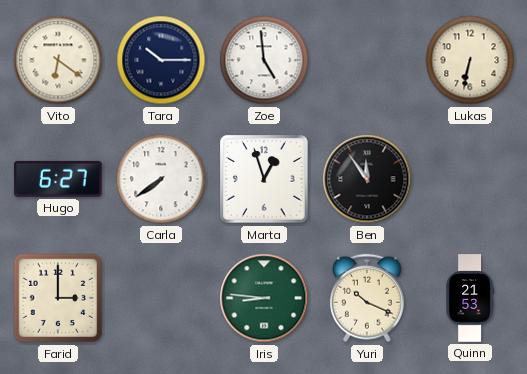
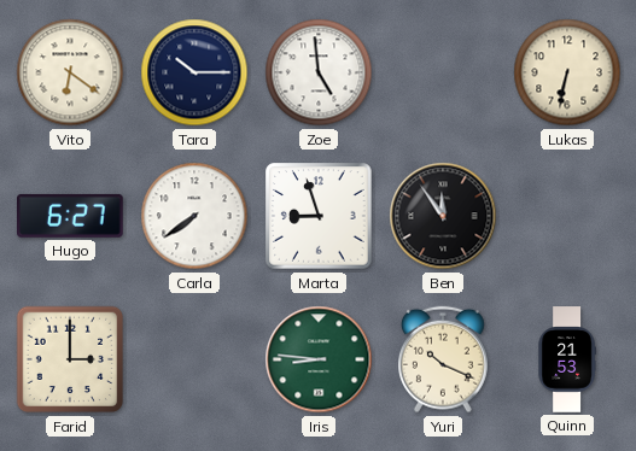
Marta: 12:57 -> 8:57 (319, 216)
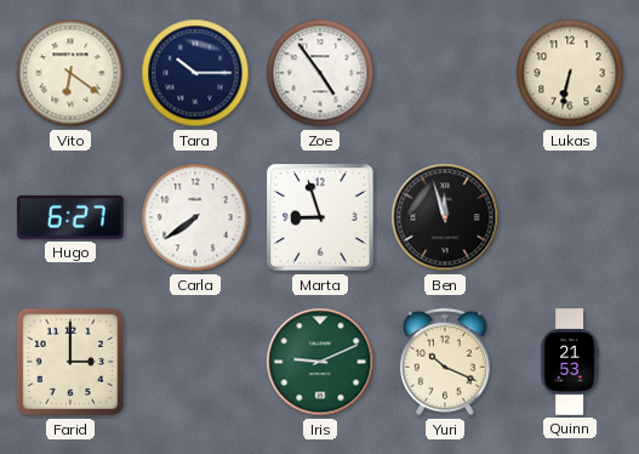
Zoe: 4:59 -> 4:54 (320, 73)
Ben: 11:54 -> 11:57 (445, 217)
Iris: 8:46 -> 9:11 (320, 362)
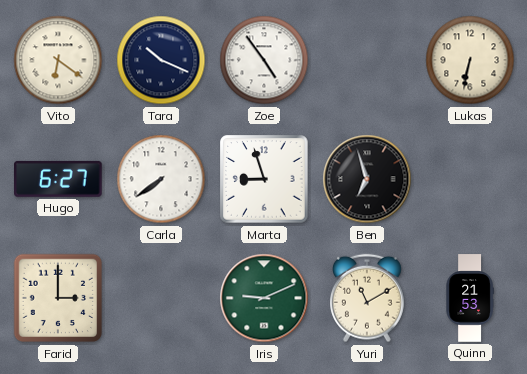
Tara: 10:15 -> 10:19 (161, 60)
Ben: 11:57 -> 6:57 (367, 179)
Yuri: 10:19 -> 11:10 (368, 298)
